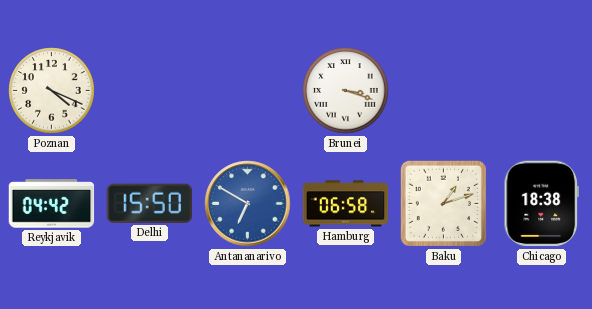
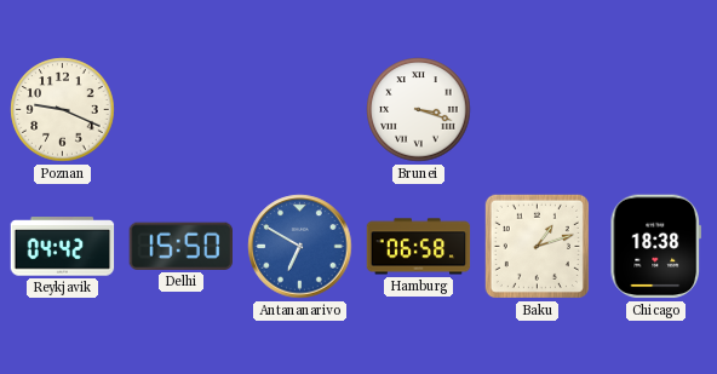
Poznan: 4:19 -> 9:19 (63, 110)
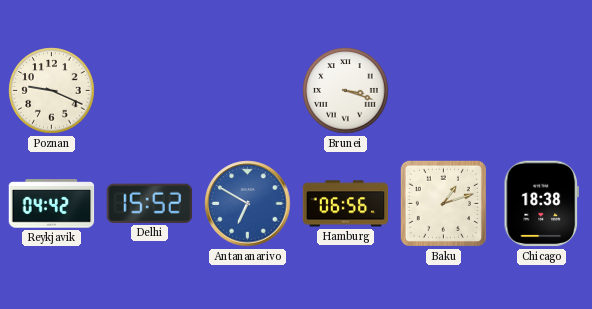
Delhi: 15:50 -> 15:52 (149, 203)
Hamburg: 06:58 -> 06:56 (346, 204)
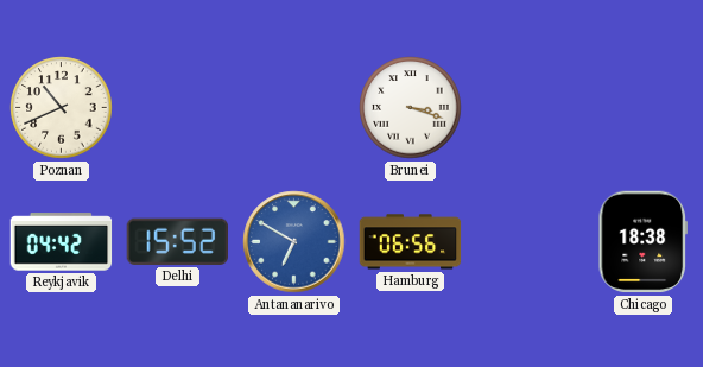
Poznan: 9:19 -> 10:41 (62, 108)
Baku: 1:12 -> none (443, 203)
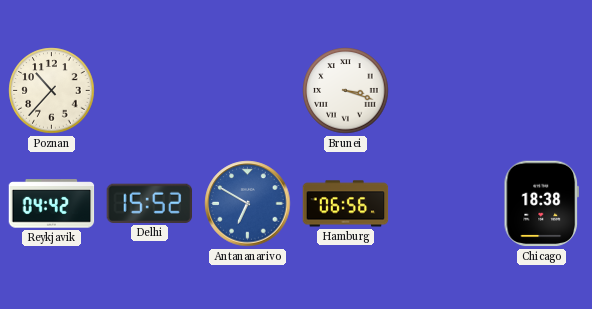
Poznan: 10:41 -> 10:37 (52, 91)
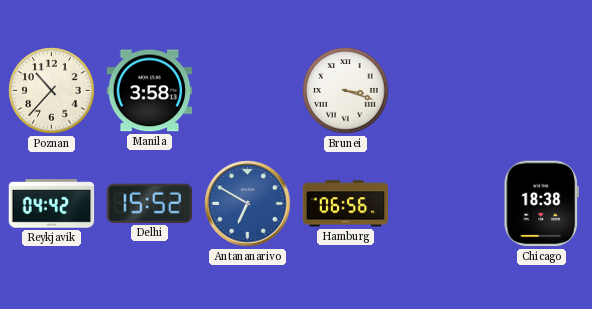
Manila: none -> 3:58 (150, 91)
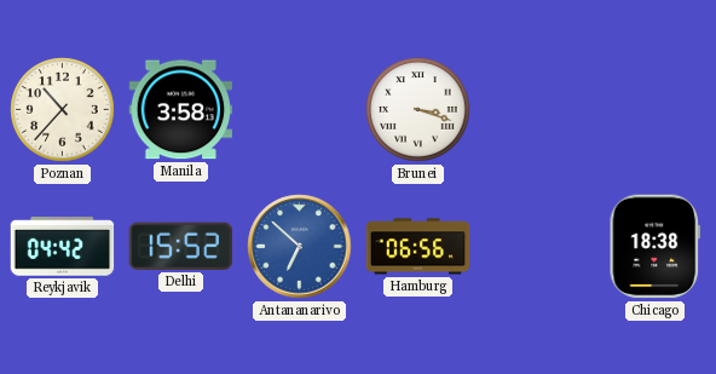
Antananarivo: 6:50 -> 6:52 (300, 247)
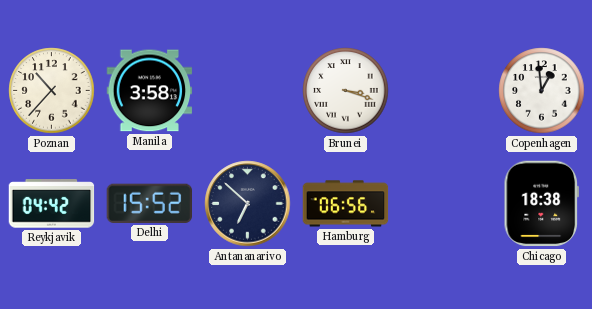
Copenhagen: none -> 12:59 (542, 91)
Antananarivo dial: blue -> navy (248, 204)
